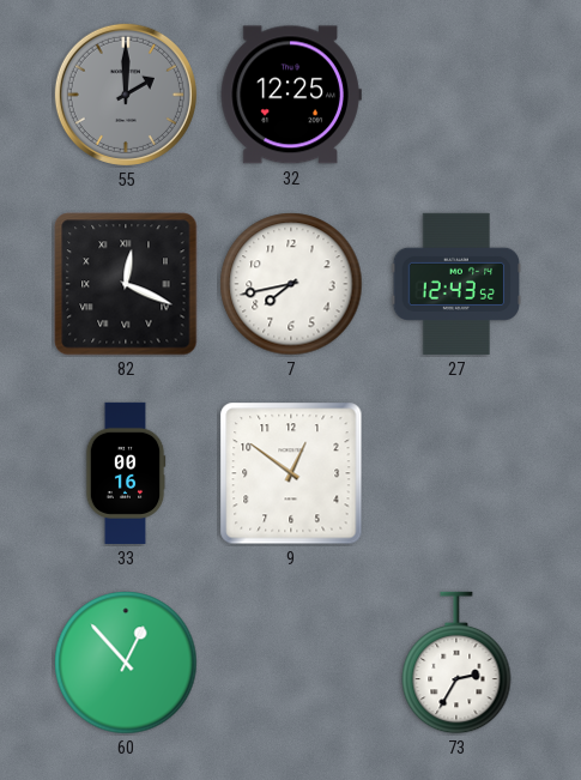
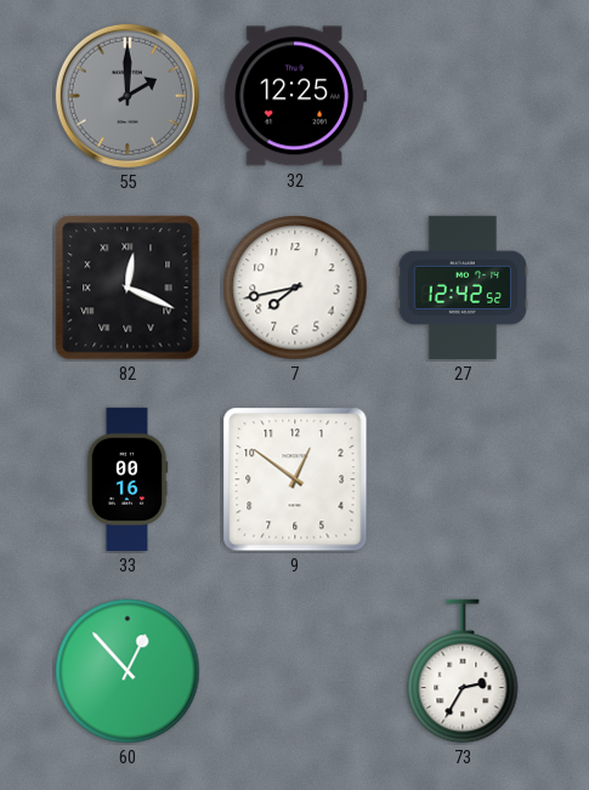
27: 12:43 -> 12:42 (463, 288)
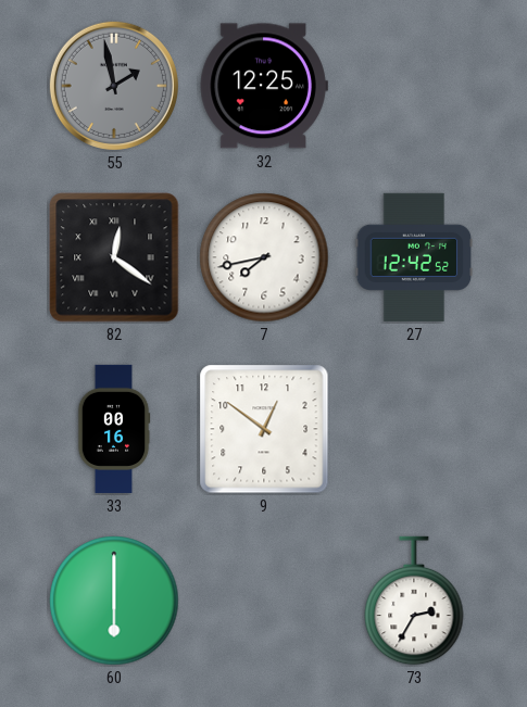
55: 2:00 -> 1:58 (114, 86)
82: 12:19 -> 12:21 (114, 257)
60: 12:53 -> 6:00 (114, 601)
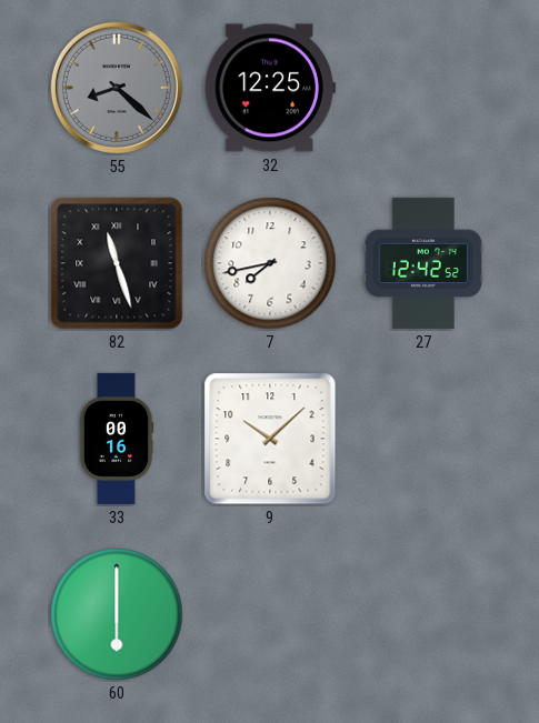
55: 1:58 -> 8:22 (117, 88)
82: 12:21 -> 11:27 (117, 263)
9: 12:51 -> 10:08 (270, 439)
73: 2:35 -> none (414, 601)
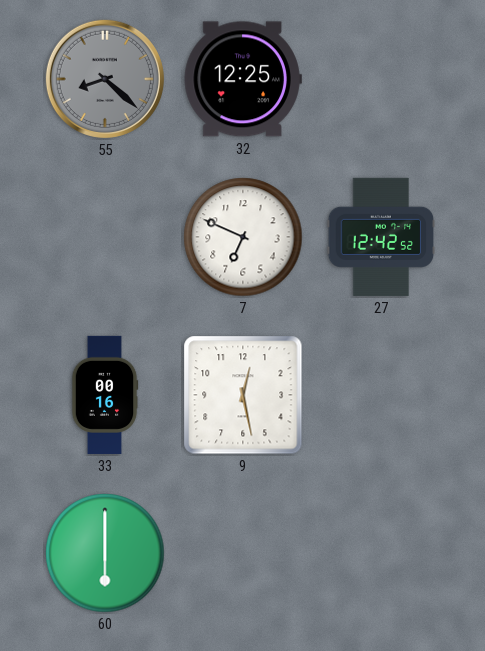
82: 11:27 -> none (117, 263)
7: 7:43 -> 6:49 (243, 237)
9: 10:08 -> 12:28 (243, 395)
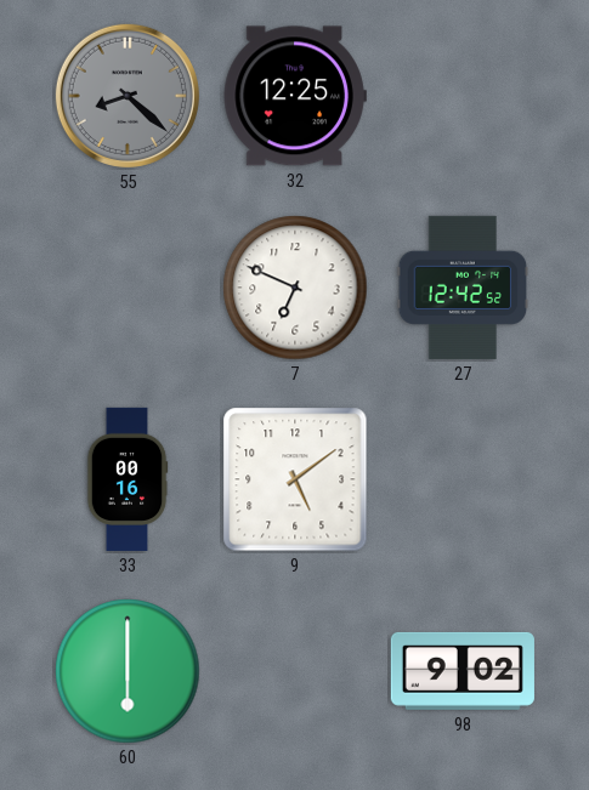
9: 12:28 -> 5:09 (295, 479)
98: none -> 9:02 (463, 671)
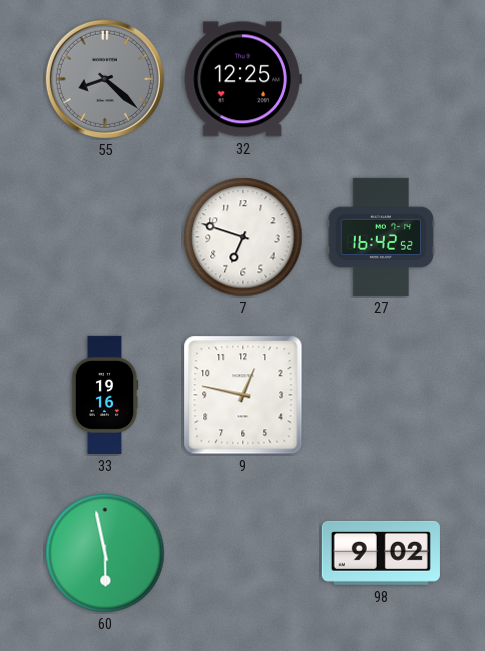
7: 6:49 -> 6:48 (243, 237)
27: 12:42 -> 16:42 (381, 237)
33: 00:16 -> 19:16 (105, 395)
9: 5:09 -> 12:47 (243, 395)
60: 6:00 -> 5:58 (105, 553)
